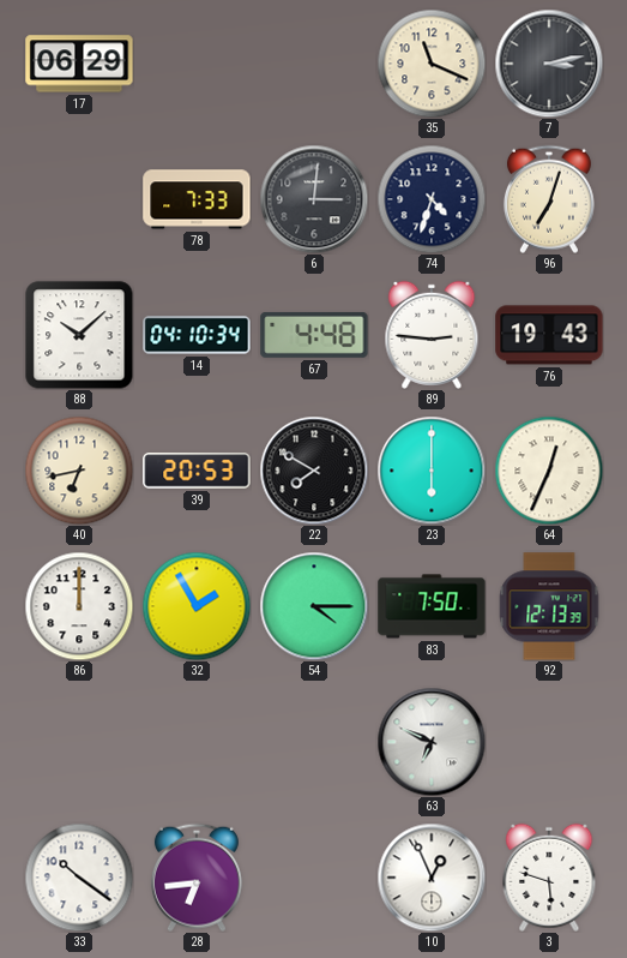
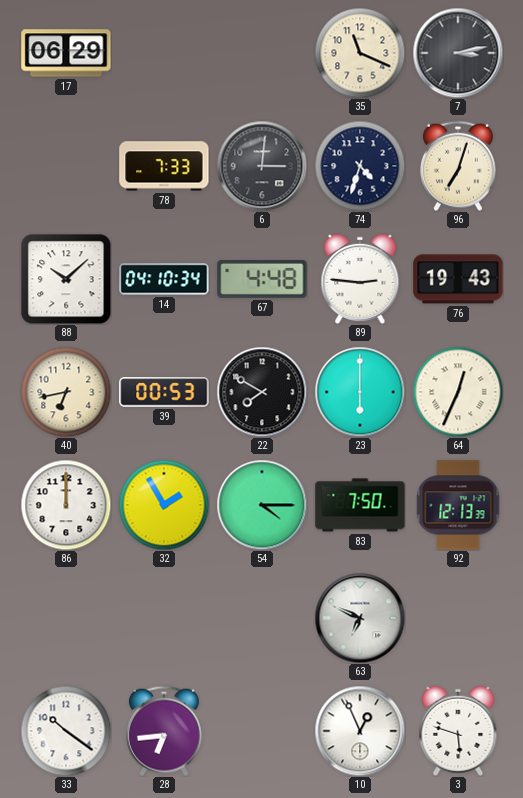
39: 20:53 -> 00:53 (164, 392)
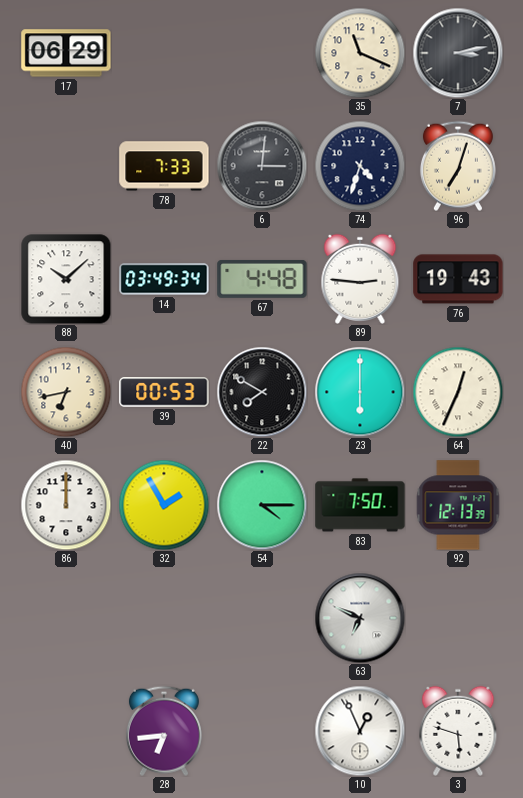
14: 04:10 -> 03:49 (164, 279)
33: 10:21 -> none (66, 731)
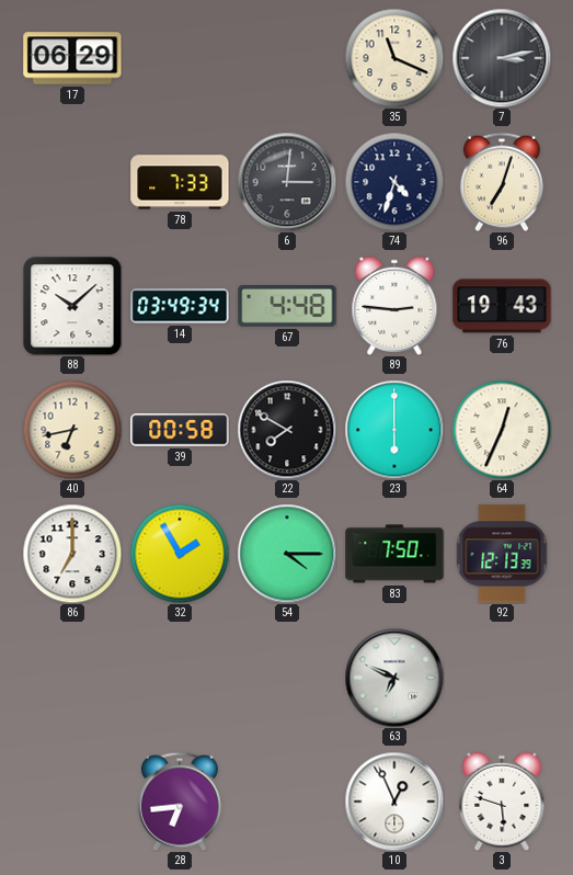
39: 00:53 -> 00:58 (180, 430)
86: 12:00 -> 7:00 (72, 554)
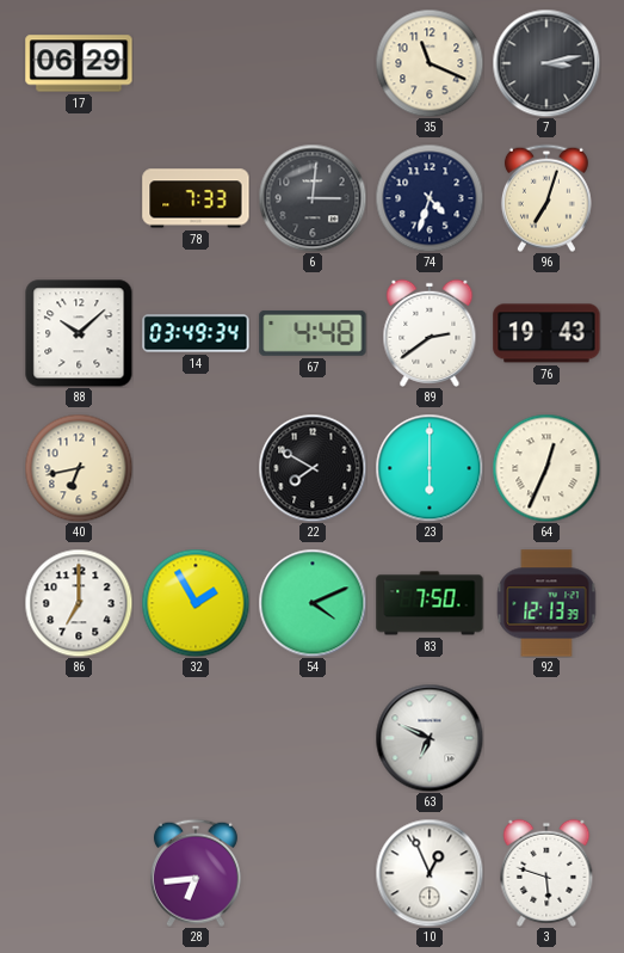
89: 2:46 -> 2:39 (430, 333)
39: 00:58 -> none (180, 430)
54: 4:15 -> 4:11 (313, 603)
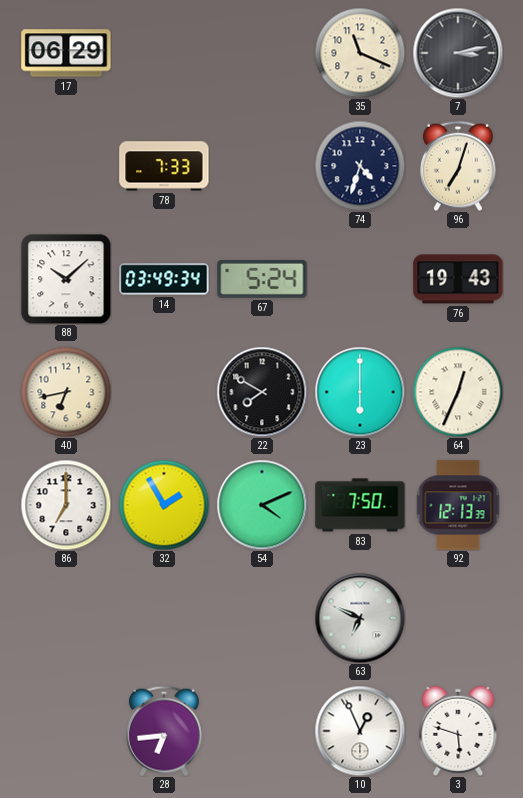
6: 3:01 -> none (313, 198)
67: 4:48 -> 5:24 (262, 279)
89: 2:39 -> none (430, 333)
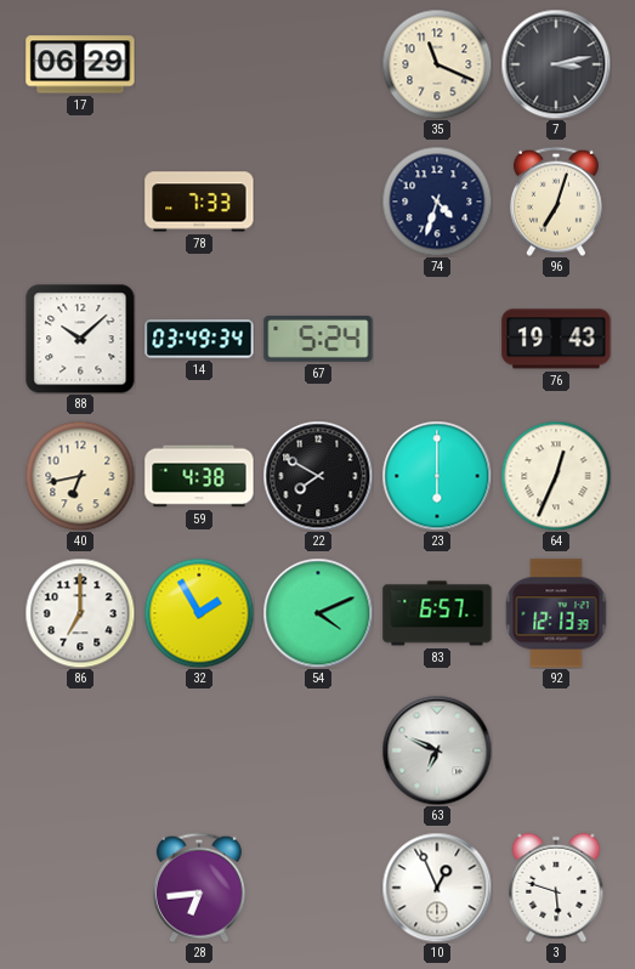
59: none -> 4:38 (199, 476)
83: 7:50 -> 6:57 (437, 613)
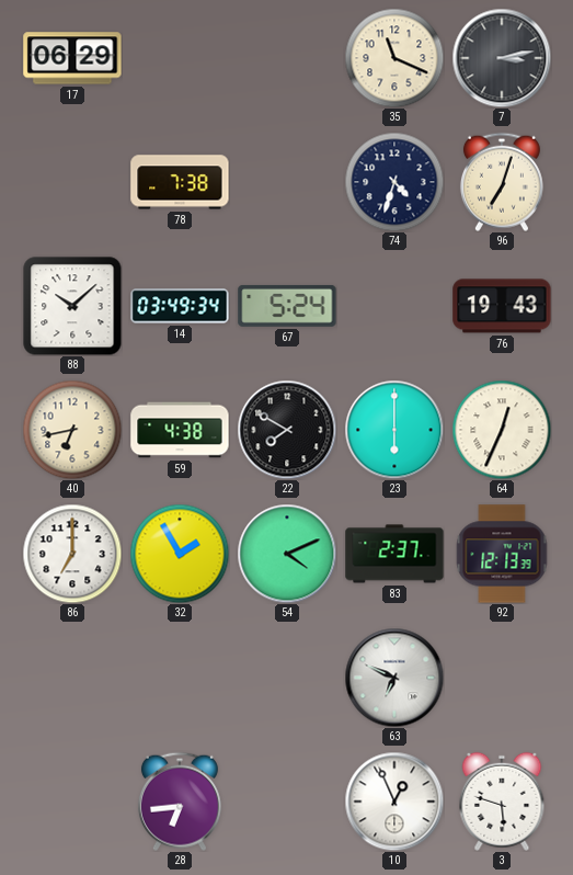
78: 7:33 -> 7:38 (180, 182)
83: 6:57 -> 2:37 (394, 554)
